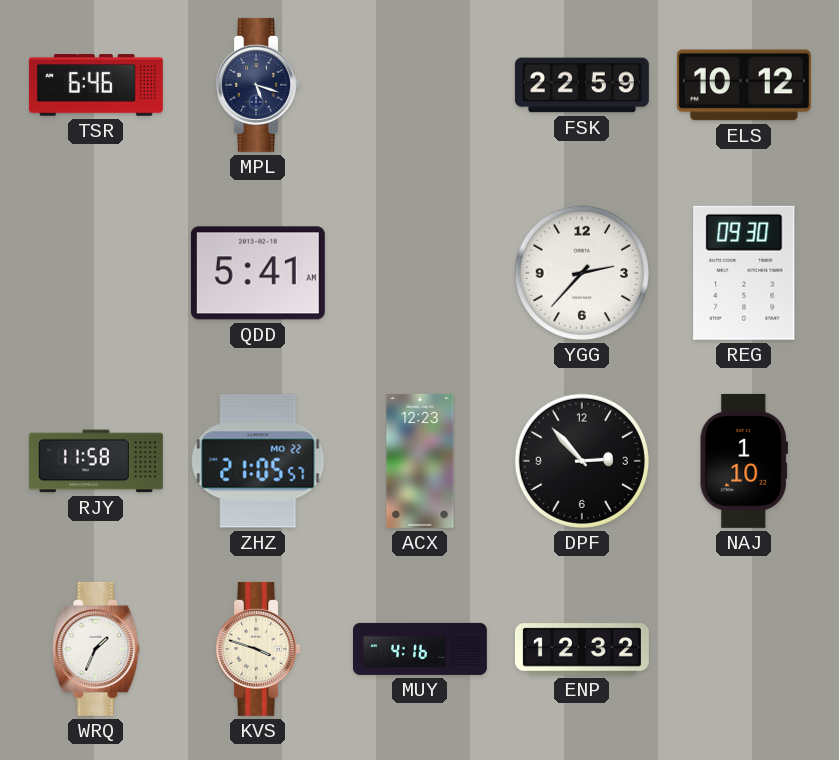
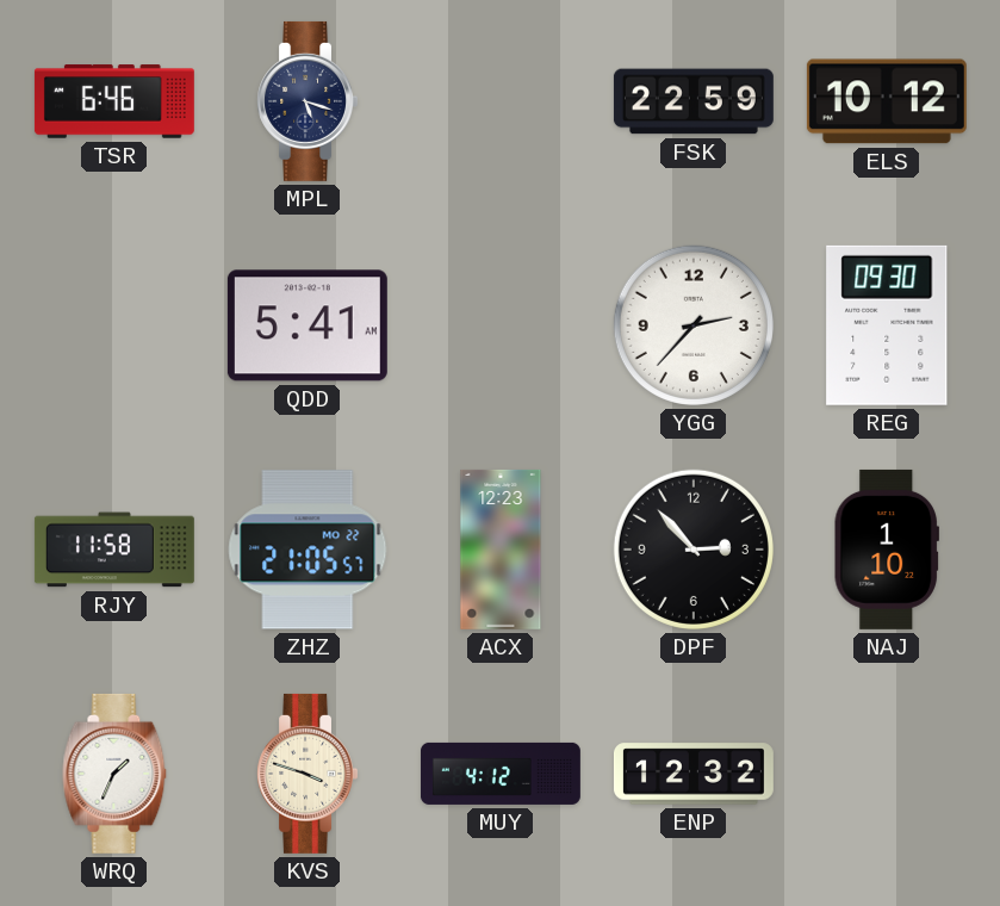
MUY: 4:16 -> 4:12 (501, 774)
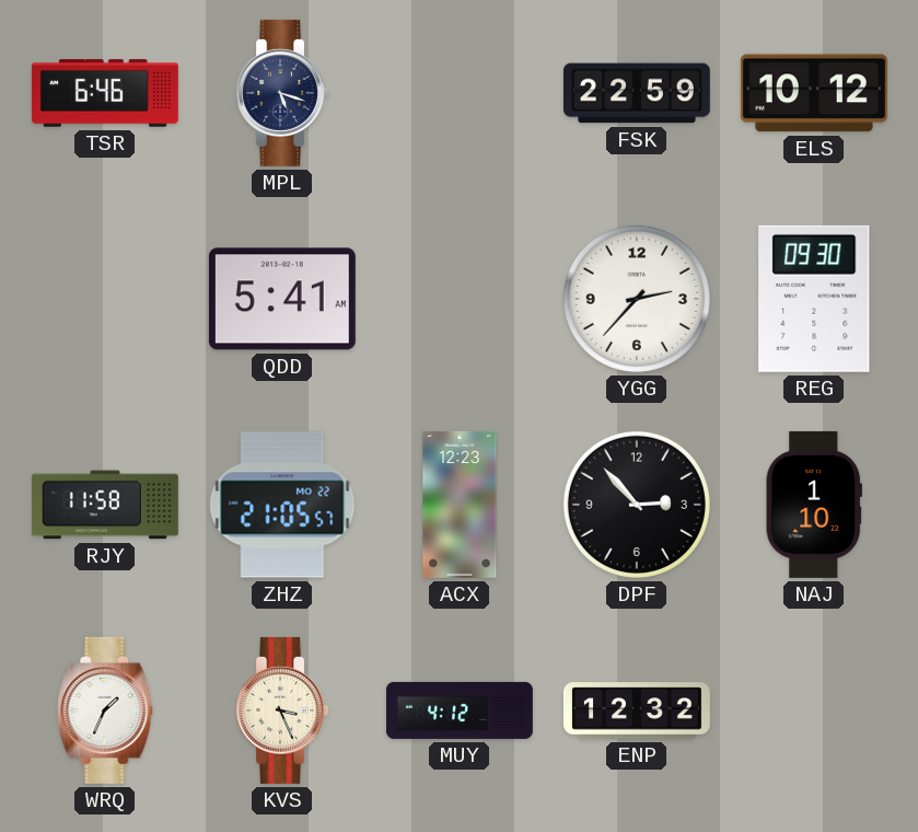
KVS: 3:48 -> 3:26 (281, 710)
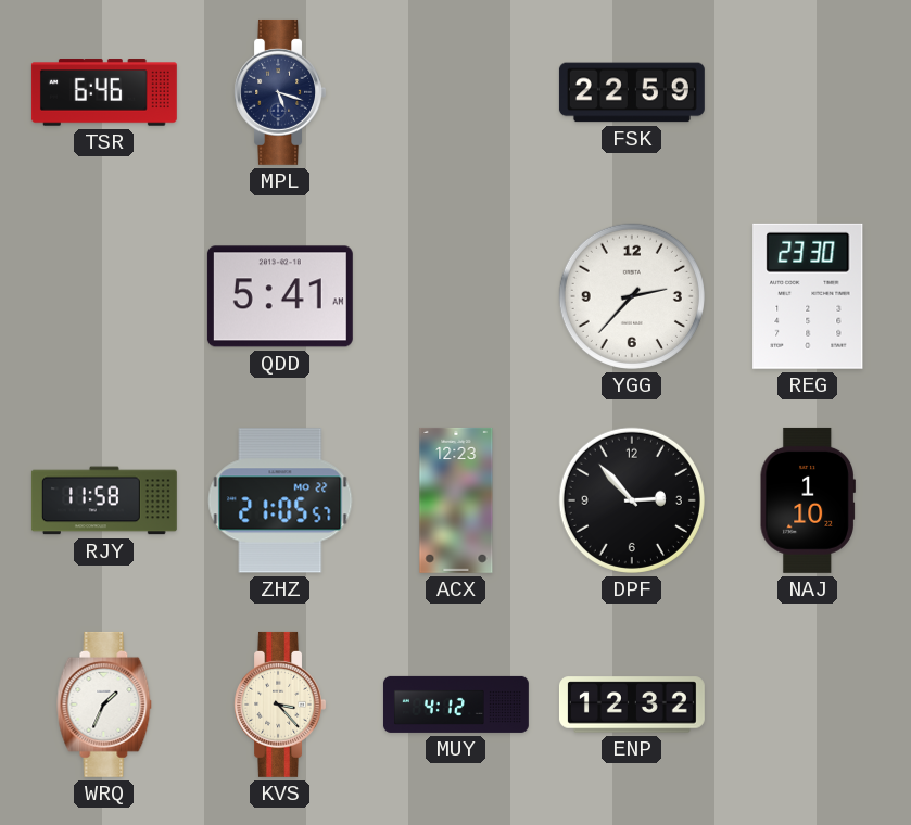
ELS: 10:12 -> none (814, 93)
REG: 09:30 -> 23:30 (808, 296)
KVS: 3:26 -> 3:23 (279, 705)
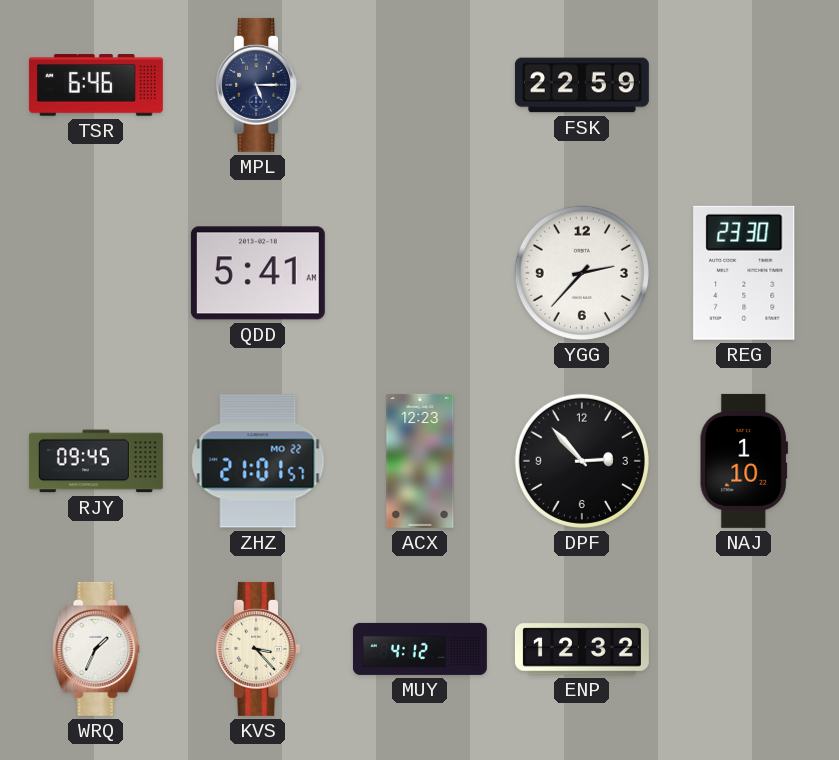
MPL: 5:18 -> 5:15 (257, 85)
RJY: 11:58 -> 09:45 (96, 461)
ZHZ: 21:05 -> 21:01 (258, 461)
